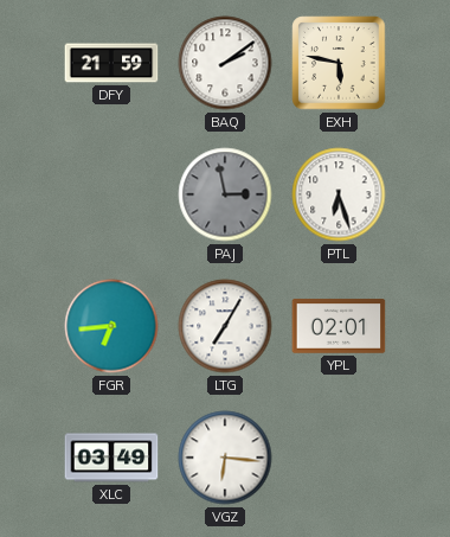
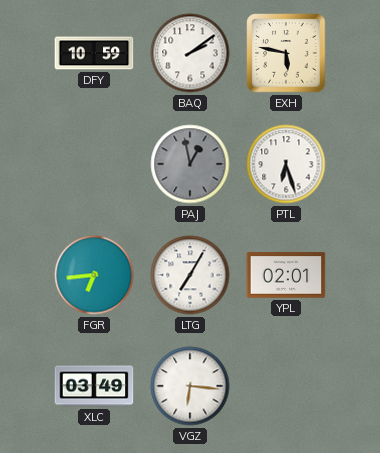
DFY: 21:59 -> 10:59 (94, 53)
PAJ: 2:58 -> 12:58 (190, 164)
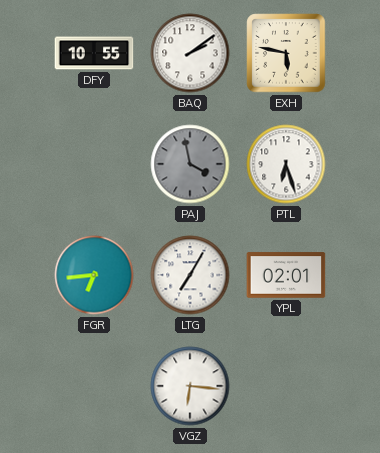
DFY: 10:59 -> 10:55 (94, 53)
PAJ: 12:58 -> 3:58 (190, 164)
XLC: 03:49 -> none (94, 386)
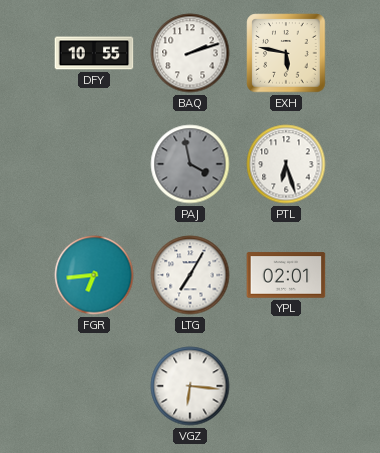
BAQ: 2:09 -> 2:12 (190, 53)
